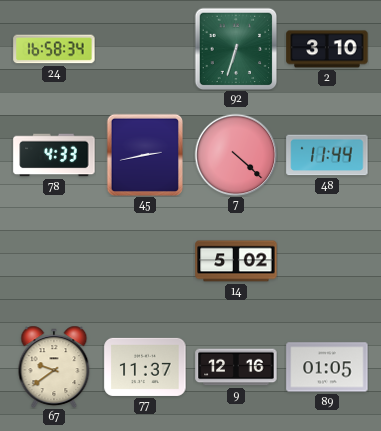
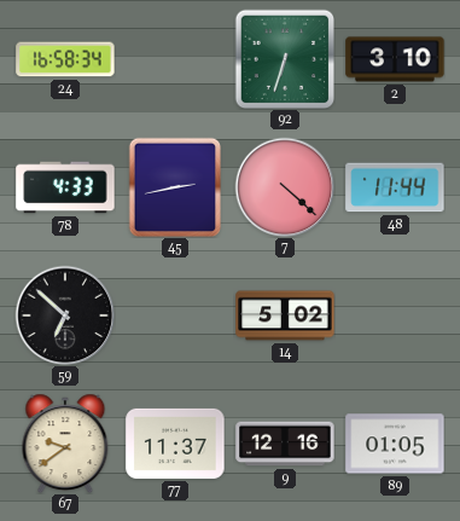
59: none -> 6:52 (65, 316)
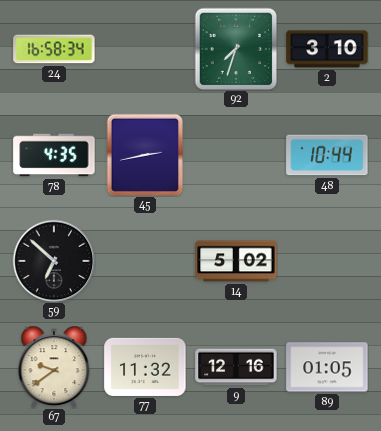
92: 6:33 -> 7:33 (236, 49)
78: 4:33 -> 4:35 (54, 155)
7: 4:22 -> none (285, 187)
48: 11:44 -> 10:44 (327, 155)
77: 11:37 -> 11:32 (145, 367)
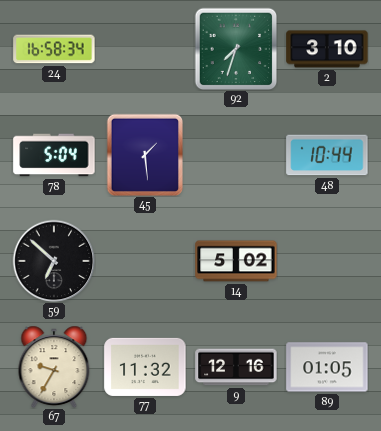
78: 4:35 -> 5:04 (54, 155)
45: 2:43 -> 1:29 (144, 155)
67: 9:39 -> 9:35 (54, 367)
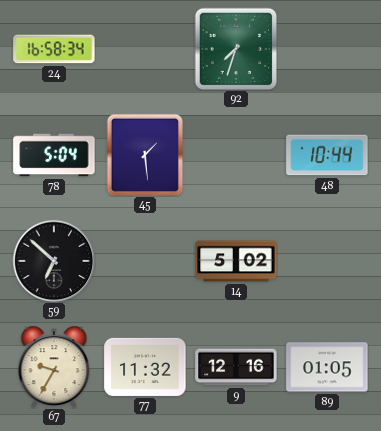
2: 3:10 -> none (327, 49)
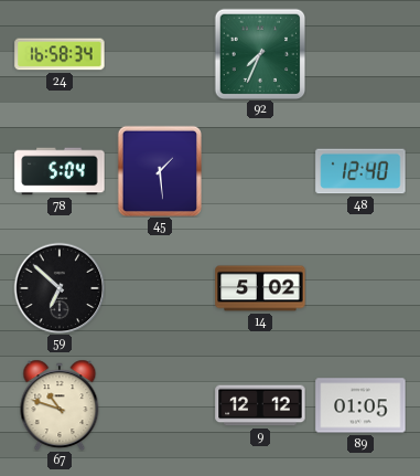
92: 7:33 -> 7:34 (260, 54)
48: 10:44 -> 12:40 (360, 171)
67: 9:35 -> 10:48 (60, 405)
77: 11:32 -> none (145, 367)
9: 12:16 -> 12:12 (260, 405)
